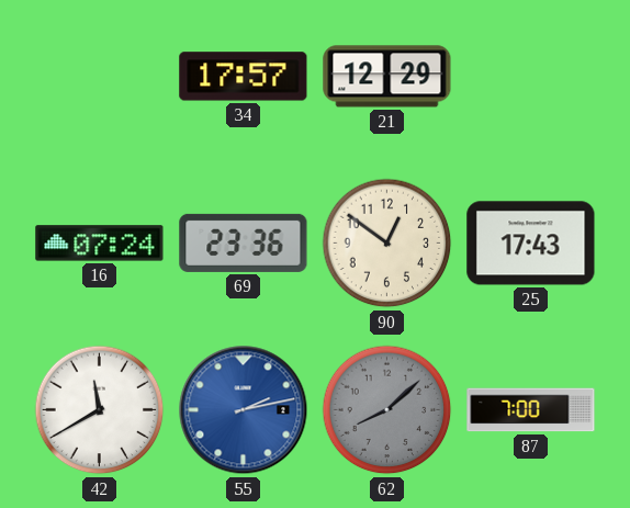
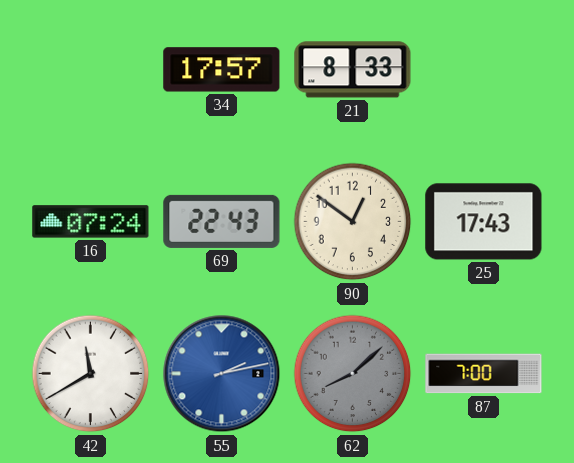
21: 12:29 -> 8:33 (353, 70)
69: 23:36 -> 22:43 (222, 221)
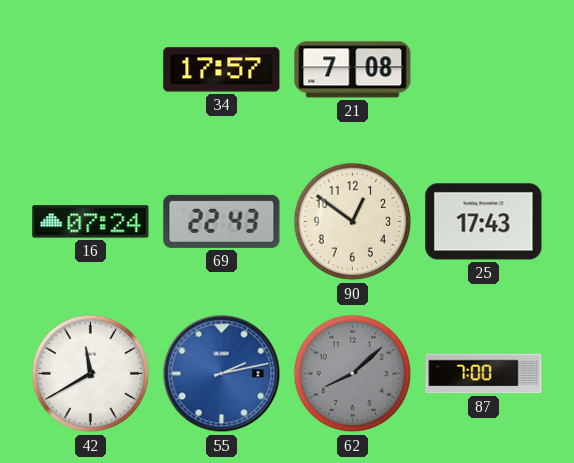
21: 8:33 -> 7:08 (353, 70)
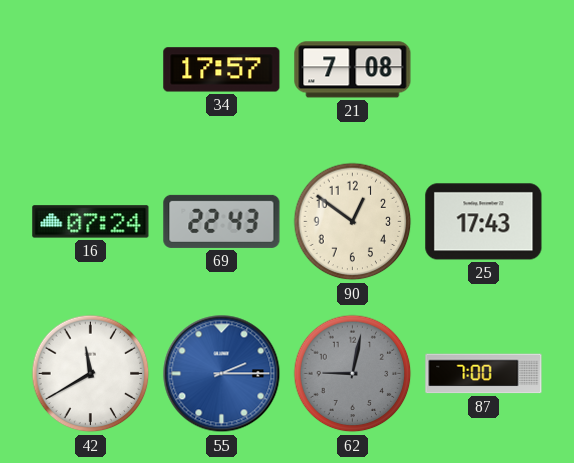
55: 2:13 -> 2:15 (222, 374)
62: 8:08 -> 9:02 (353, 374)
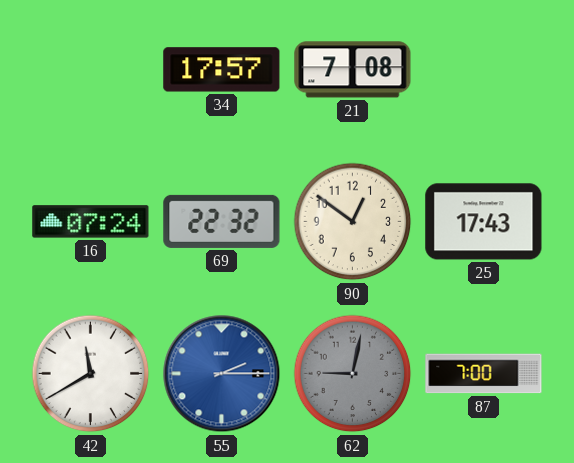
69: 22:43 -> 22:32 (222, 221)
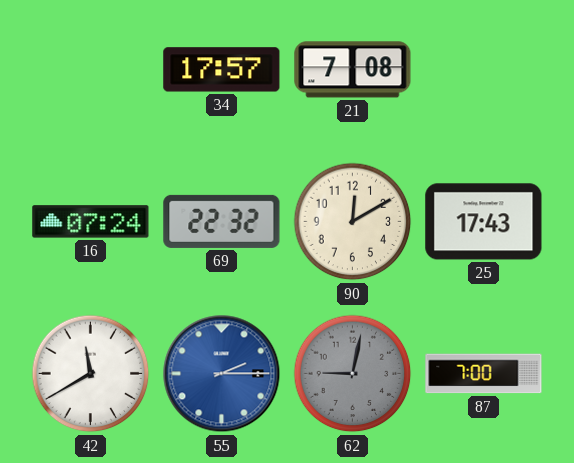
90: 12:51 -> 12:10 (353, 222)
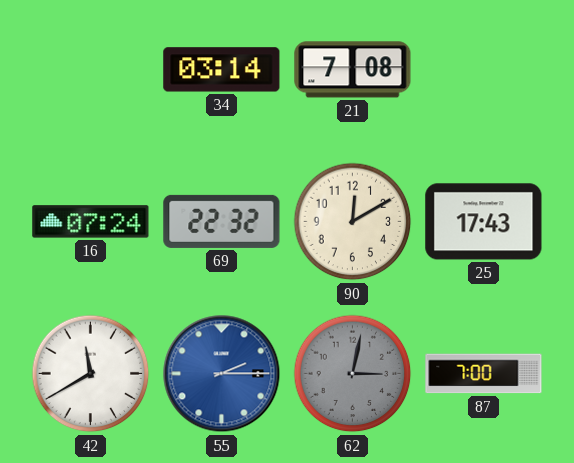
34: 17:57 -> 03:14 (222, 70)
62: 9:02 -> 3:02 (353, 374)
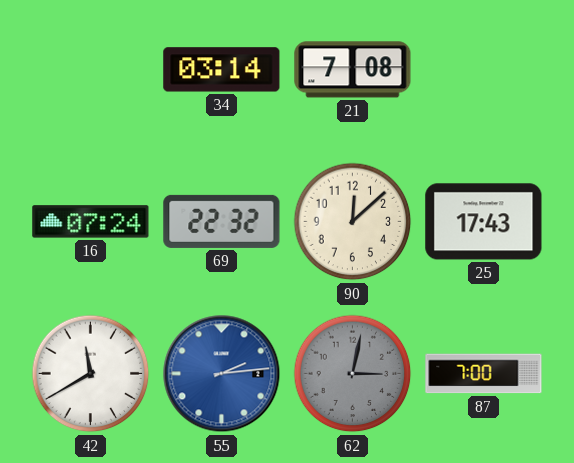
90: 12:10 -> 12:08 (353, 222)
55: 2:15 -> 2:14 (222, 374)
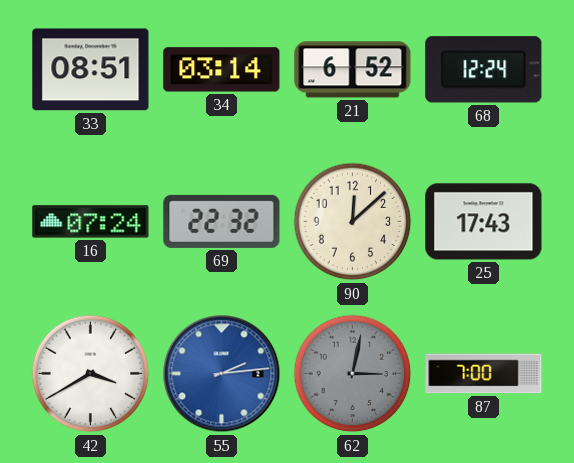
33: none -> 08:51 (91, 70)
21: 7:08 -> 6:52 (353, 70)
68: none -> 12:24 (484, 70)
42: 11:40 -> 3:40 (91, 374)
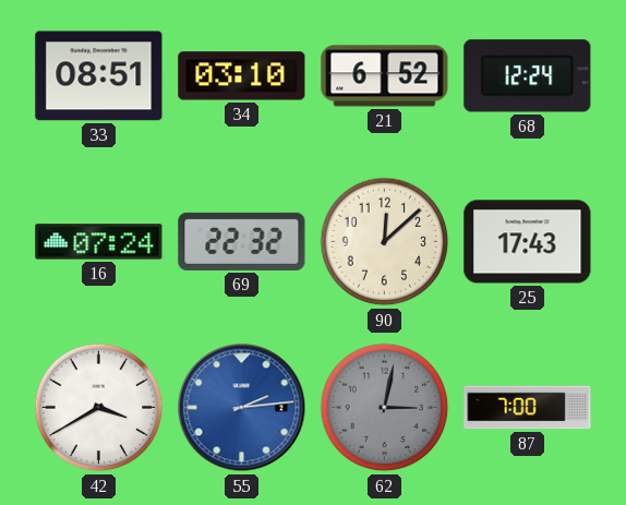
34: 03:14 -> 03:10 (242, 76)
